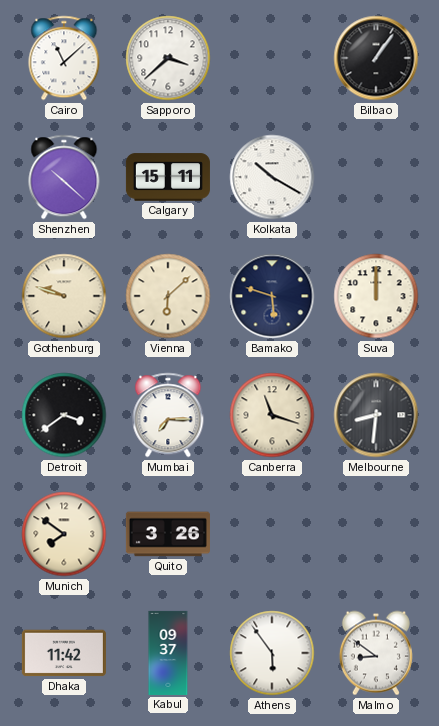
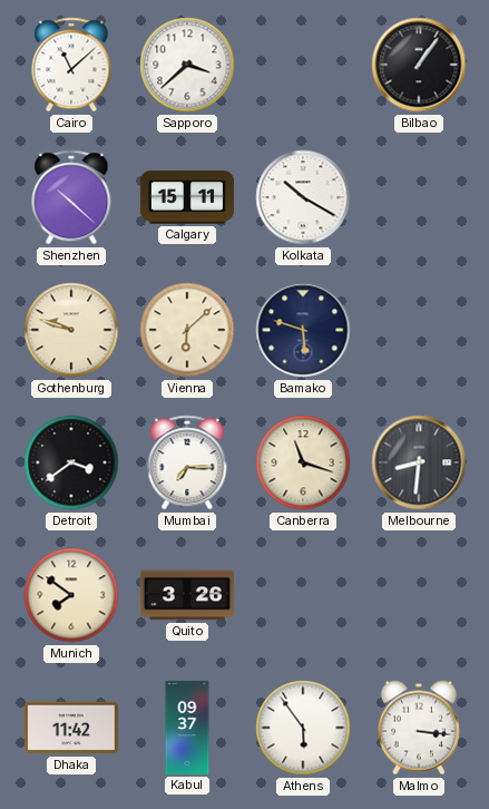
Suva: 12:00 -> none (376, 296)
Malmo: 8:51 -> 3:16 (419, 728)
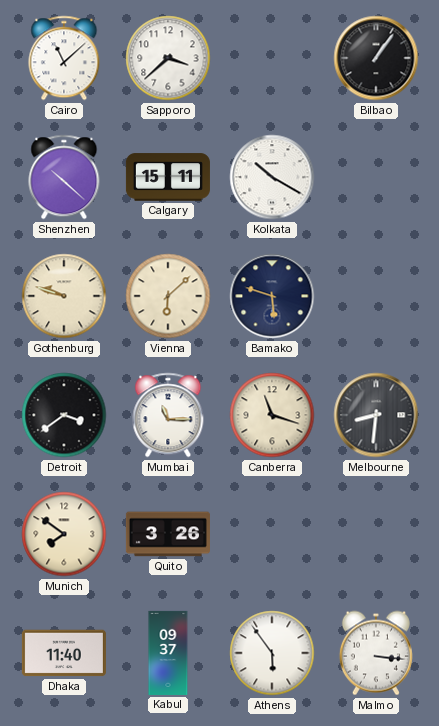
Mumbai: 7:15 -> 11:15 (168, 415)
Dhaka: 11:42 -> 11:40 (64, 653)
